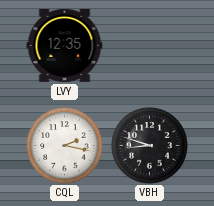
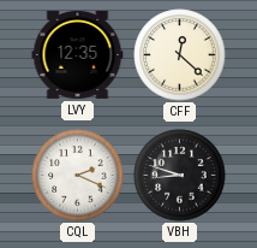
CFF: none -> 12:22 (180, 55)
CQL: 2:17 -> 2:19 (78, 176)
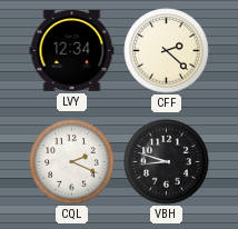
LVY: 12:35 -> 12:34 (72, 50)
CFF: 12:22 -> 2:22 (167, 51)
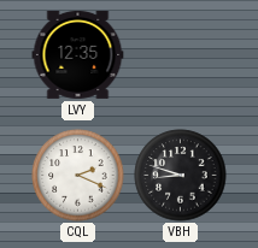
LVY: 12:34 -> 12:35 (78, 54)
CFF: 2:22 -> none (167, 51)
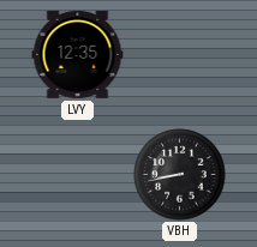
CQL: 2:19 -> none (78, 176)
VBH: 8:48 -> 8:43 (180, 175)
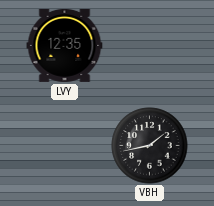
VBH: 8:43 -> 1:43 (150, 146)
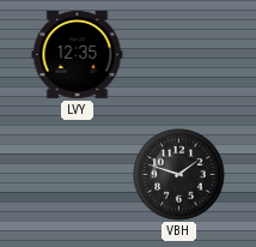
VBH: 1:43 -> 1:48 (179, 175)
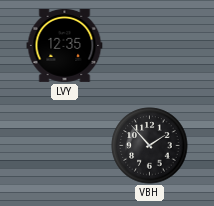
VBH: 1:48 -> 1:53 (150, 146)
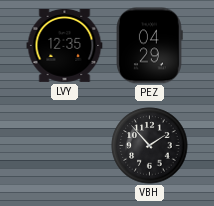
PEZ: none -> 04:29 (149, 46)
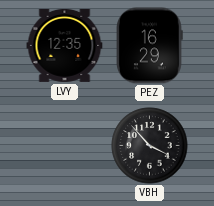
PEZ: 04:29 -> 16:29 (149, 46)
VBH: 1:53 -> 3:53 (150, 146)
